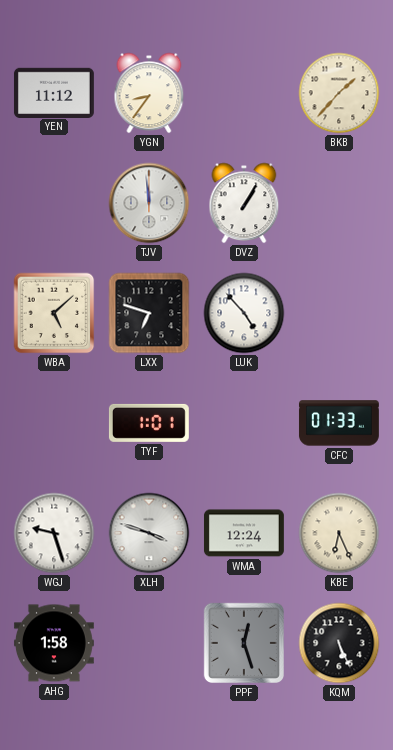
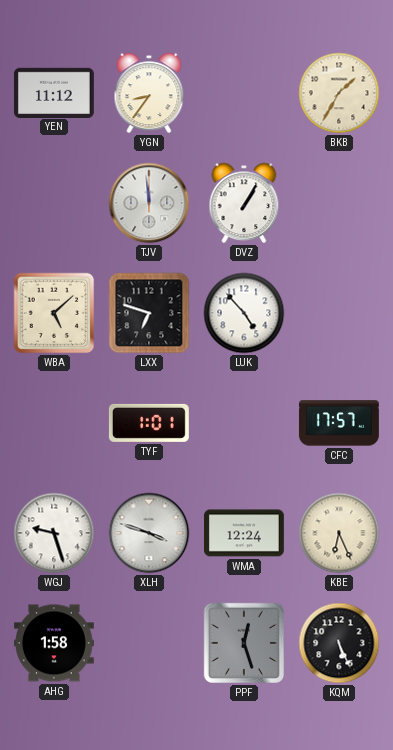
BKB: 1:37 -> 1:35 (339, 93)
CFC: 01:33 -> 17:57 (339, 423)
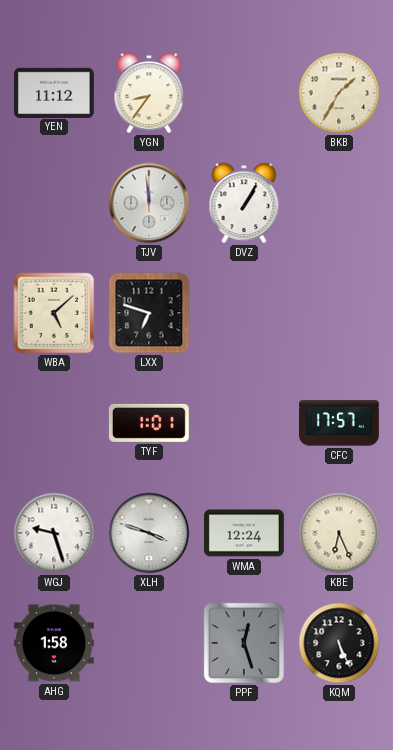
LUK: 4:53 -> none (244, 313)
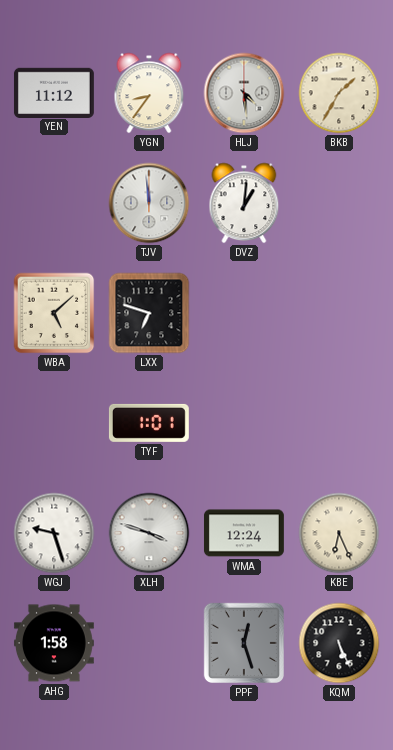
HLJ: none -> 4:29 (244, 93)
DVZ: 1:05 -> 1:01 (244, 203)
CFC: 17:57 -> none (339, 423)
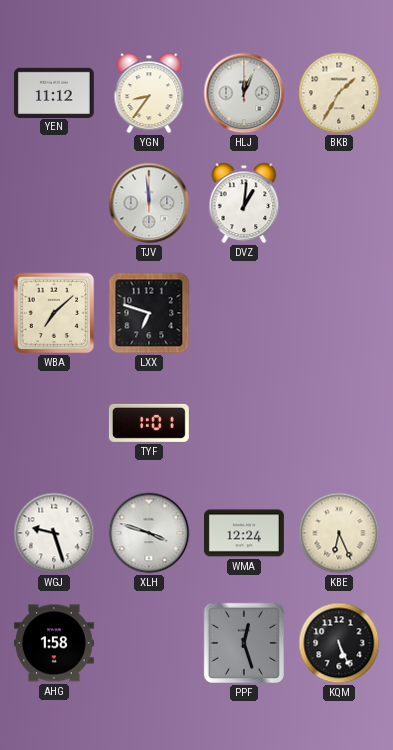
HLJ: 4:29 -> 12:04 (244, 93)
WBA: 5:08 -> 7:08 (54, 313)
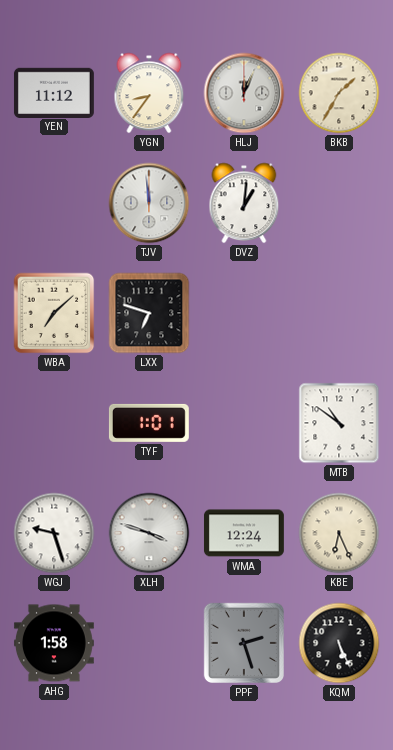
MTB: none -> 10:51 (339, 423)
PPF: 12:27 -> 2:27 (244, 643)
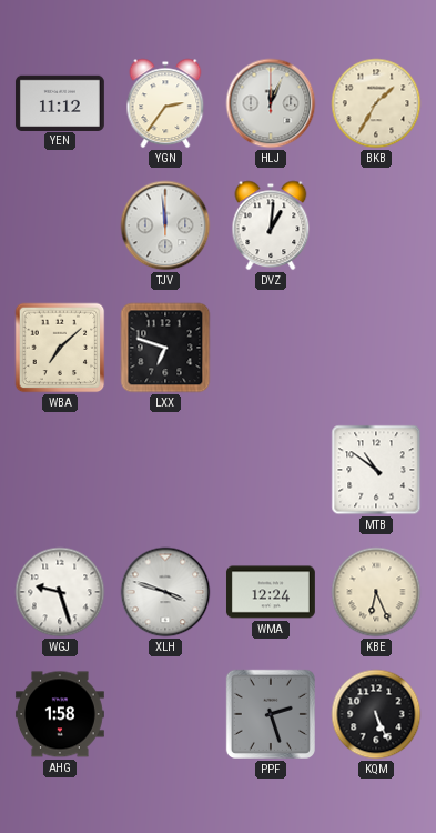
YGN: 8:36 -> 2:36 (165, 103)
TYF: 1:01 -> none (149, 423)
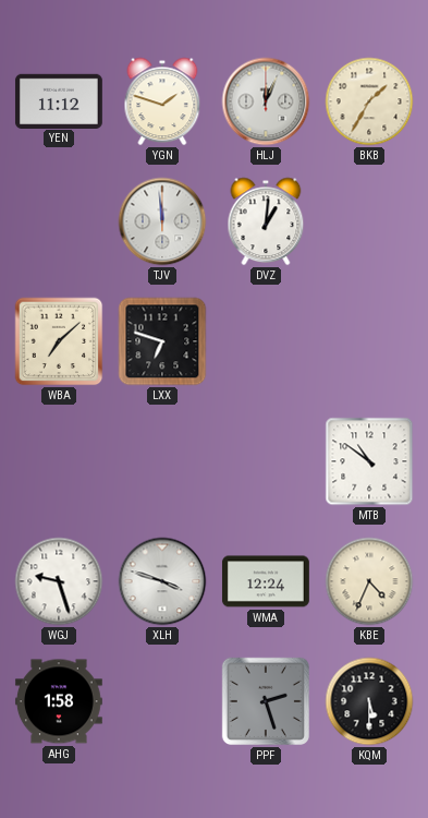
YGN: 2:36 -> 1:48 (162, 101)
KBE: 6:26 -> 4:34 (369, 581)
KQM: 5:26 -> 5:30 (369, 701)
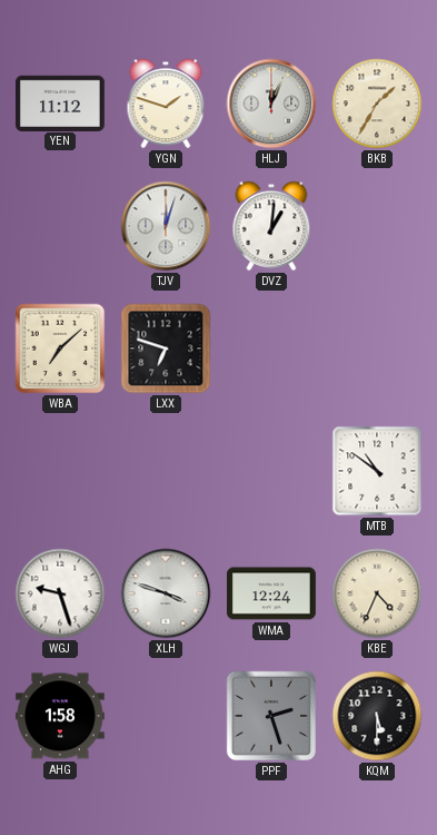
TJV: 11:59 -> 12:03 (166, 226)
